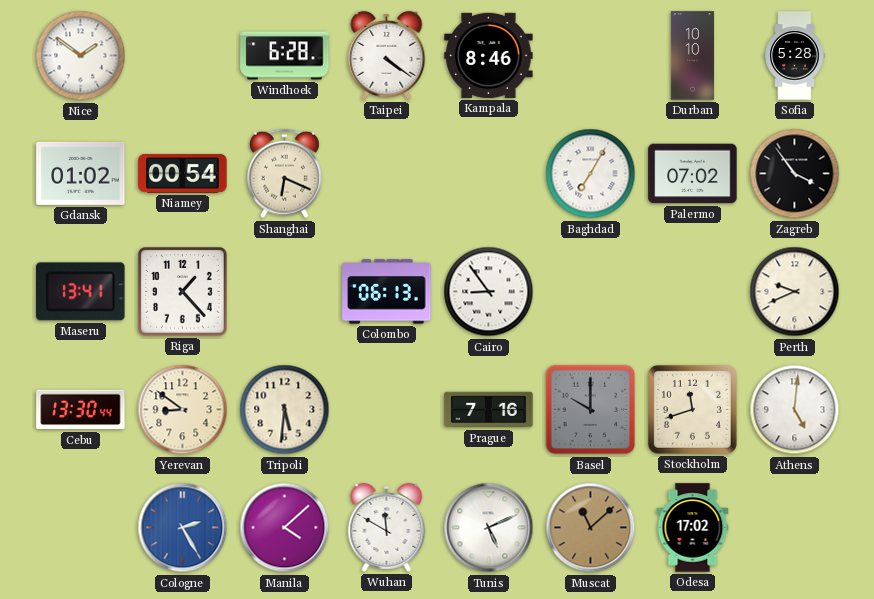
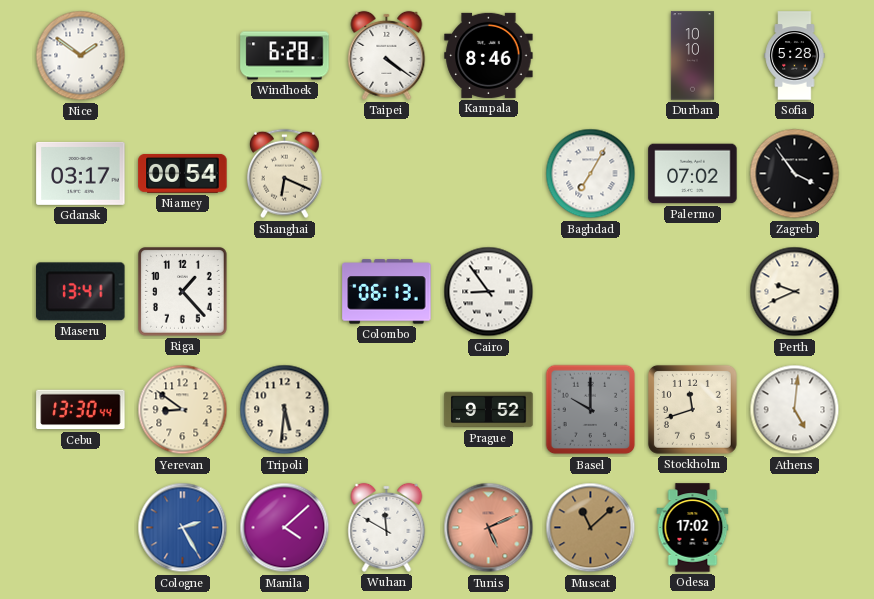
Gdansk: 01:02 -> 03:17 (81, 173)
Prague: 7:16 -> 9:52 (489, 410)
Tunis dial: white -> salmon (489, 528)
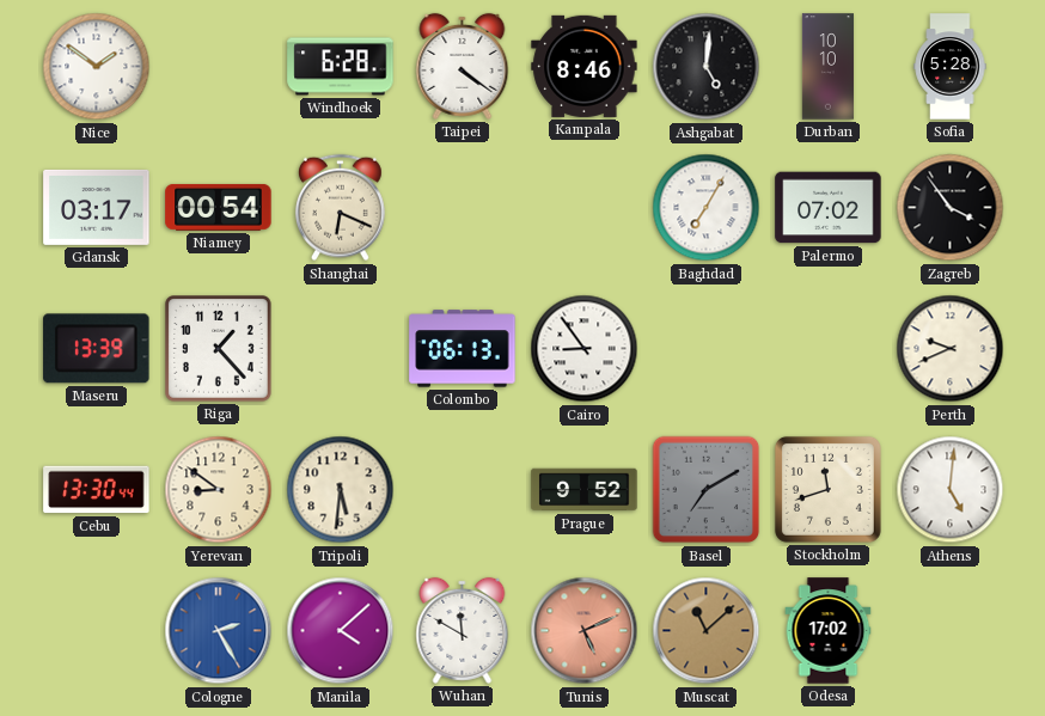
Ashgabat: none -> 5:01 (707, 67)
Maseru: 13:41 -> 13:39 (97, 349)
Basel: 10:00 -> 7:10 (707, 490)
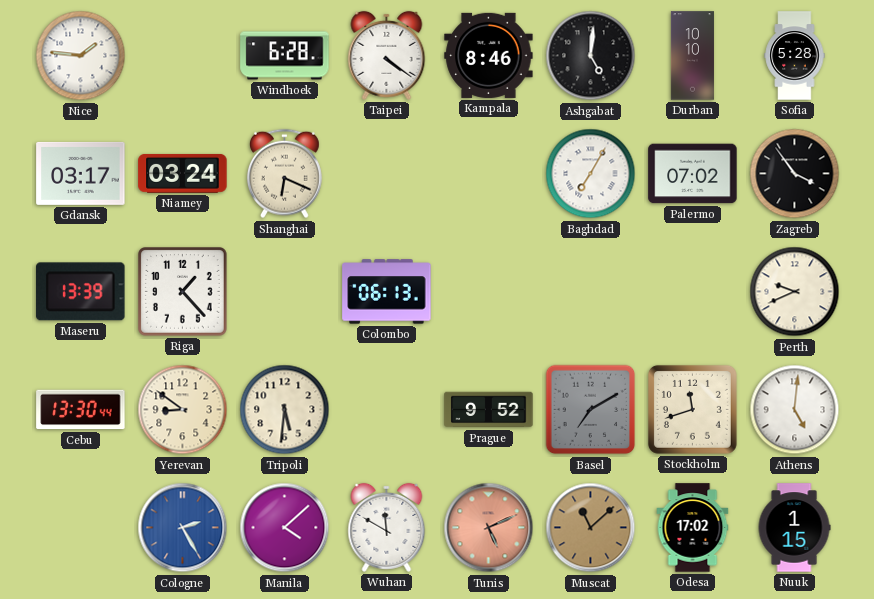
Nice: 1:51 -> 1:46 (81, 56)
Niamey: 00:54 -> 03:24 (183, 173)
Cairo: 8:54 -> none (585, 349)
Nuuk: none -> 1:15 (794, 528)
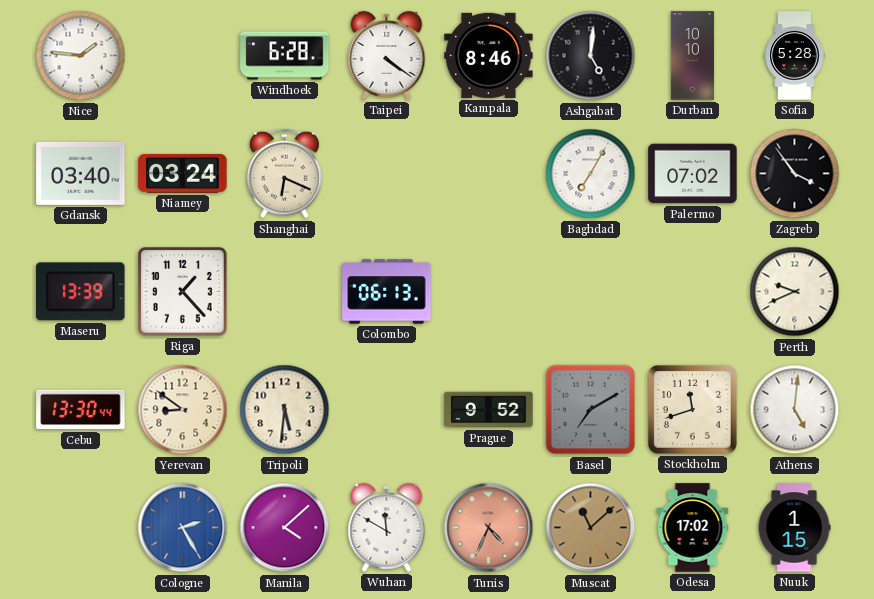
Gdansk: 03:17 -> 03:40 (81, 173)
Tunis: 5:11 -> 4:34 (489, 528)
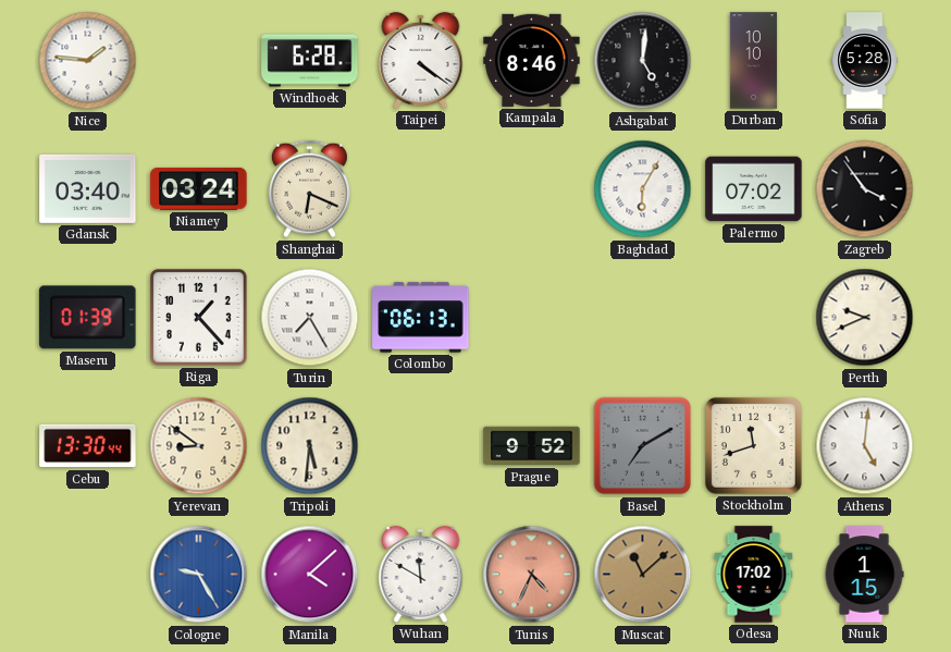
Baghdad: 7:05 -> 6:05 (643, 189)
Maseru: 13:39 -> 01:39 (88, 318)
Turin: none -> 7:25 (310, 318)
Cologne: 2:25 -> 9:25 (199, 575)
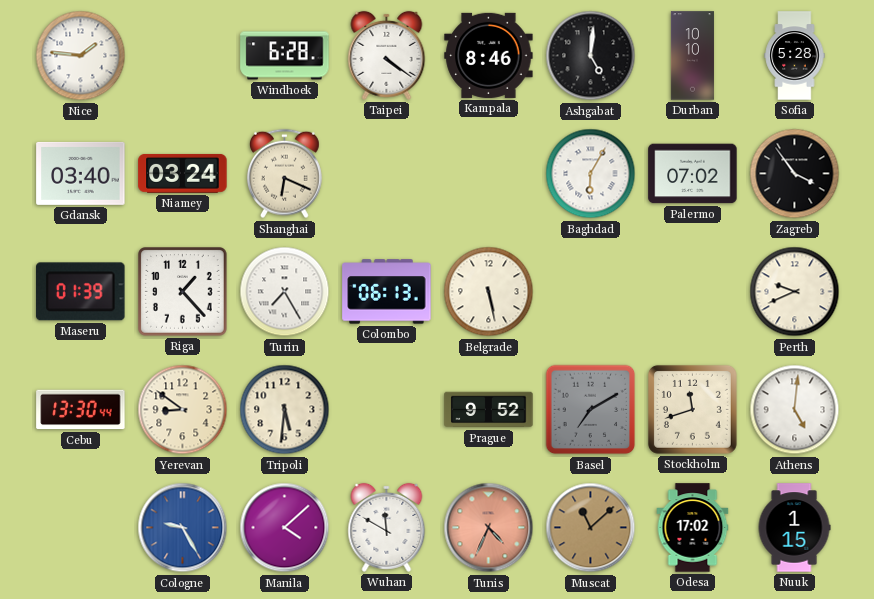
Belgrade: none -> 5:28 (489, 292)
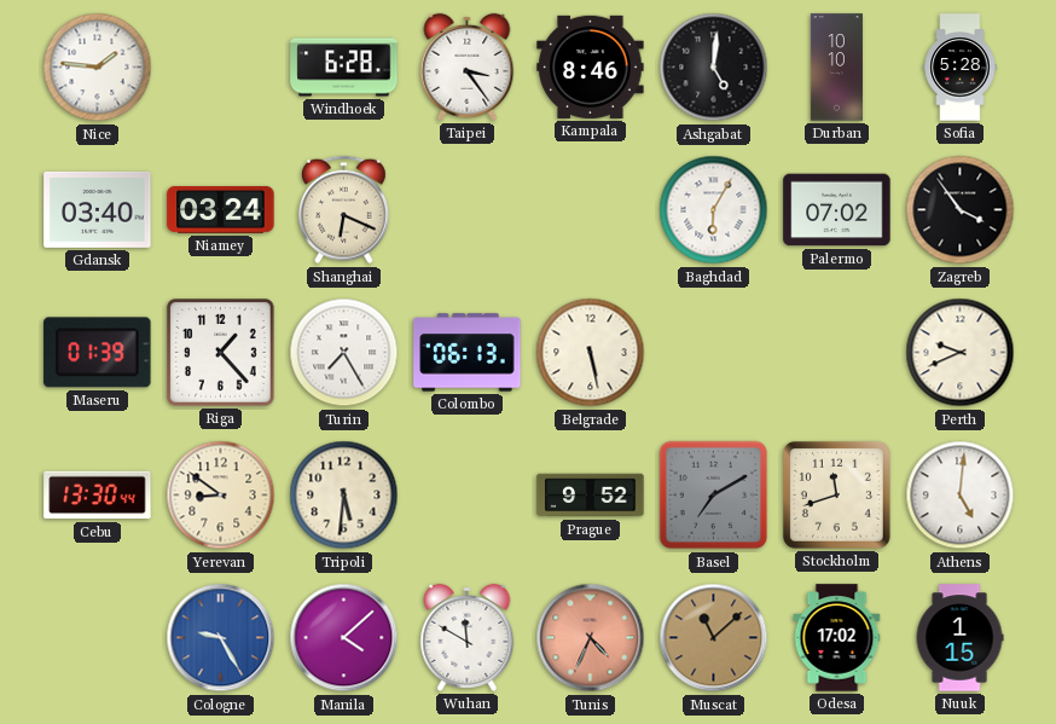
Taipei: 4:21 -> 3:24 (468, 66)
